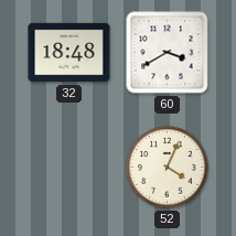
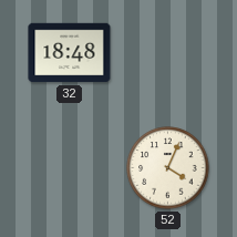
60: 3:40 -> none (168, 53)
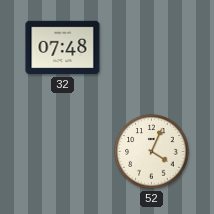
32: 18:48 -> 07:48 (63, 48)
